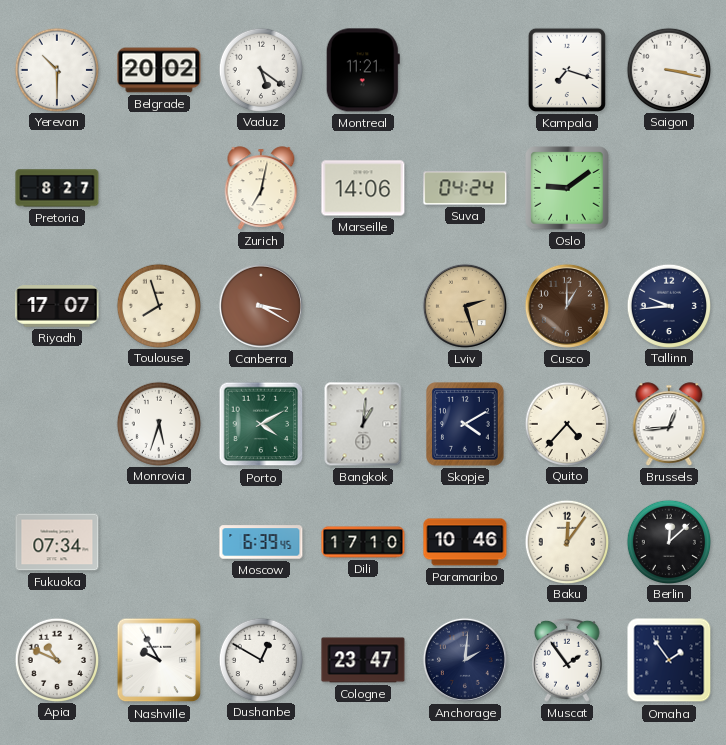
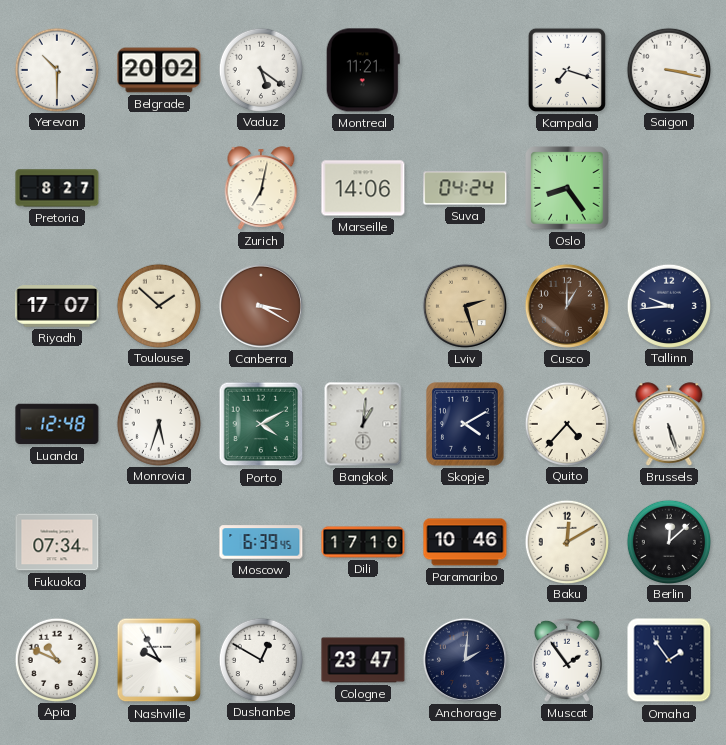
Oslo: 9:09 -> 8:24 (567, 188)
Toulouse: 7:57 -> 1:52 (158, 305)
Luanda: none -> 12:48 (57, 424)
Brussels: 12:44 -> 5:27 (669, 424)
Baku: 12:06 -> 12:10 (566, 541)
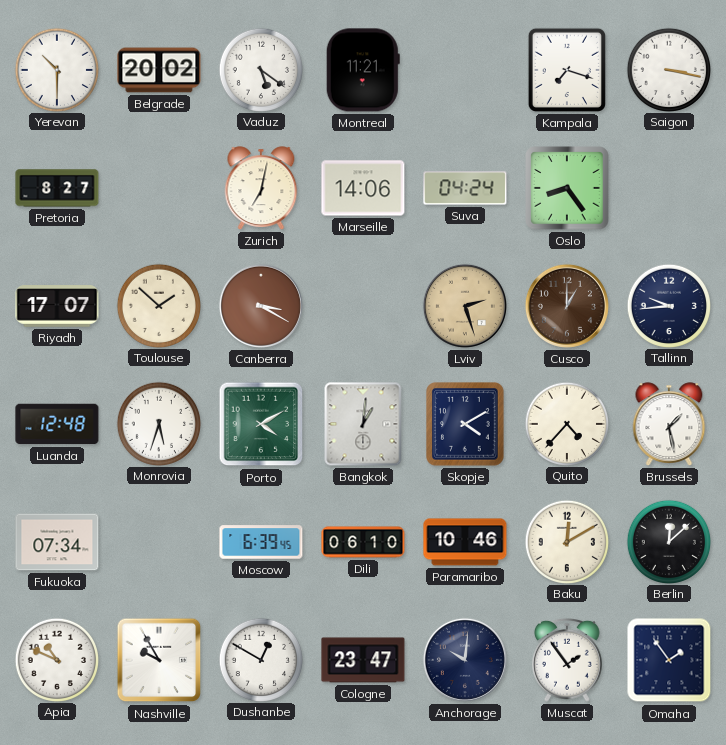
Brussels: 5:27 -> 1:28 (669, 424)
Dili: 17:10 -> 06:10 (363, 542)
Anchorage: 2:01 -> 10:01 (465, 660)
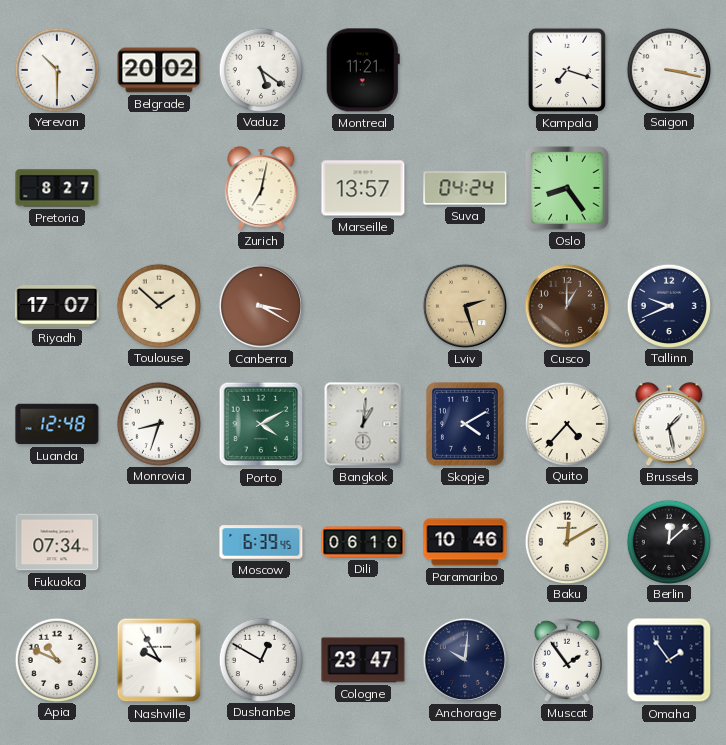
Marseille: 14:06 -> 13:57 (363, 188)
Tallinn: 9:44 -> 9:41 (668, 305)
Monrovia: 5:33 -> 8:33 (158, 423)
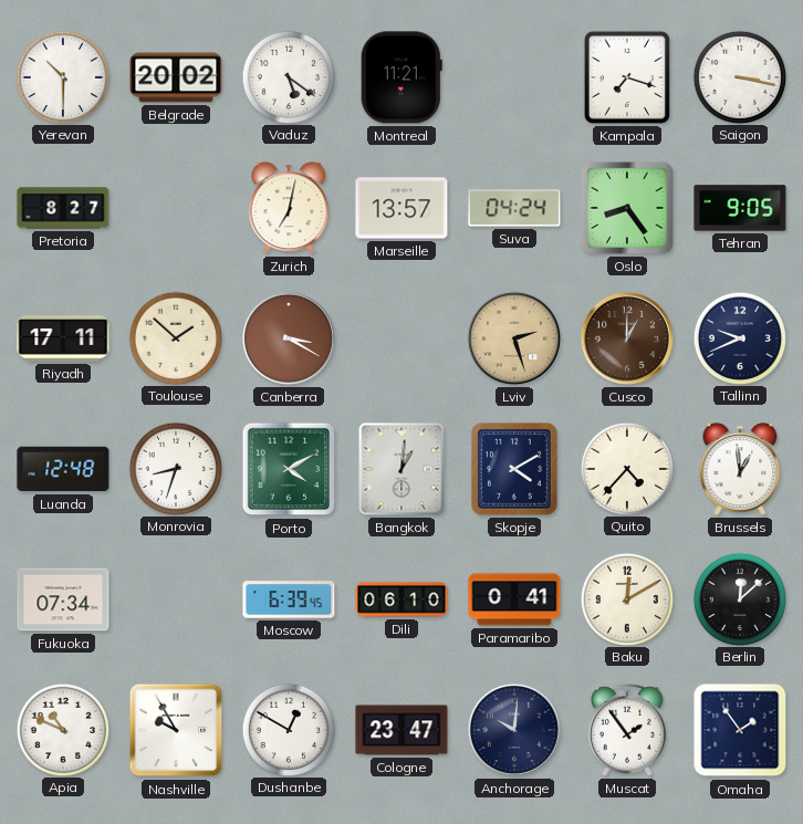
Tehran: none -> 9:05 (740, 208)
Riyadh: 17:07 -> 17:11 (63, 338)
Brussels: 1:28 -> 12:59 (740, 469)
Paramaribo: 10:46 -> 0:41 (514, 599)
